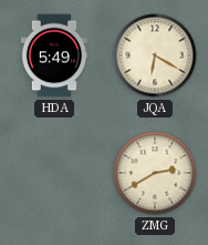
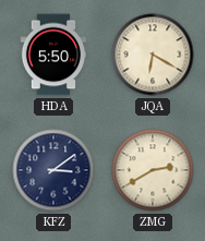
HDA: 5:49 -> 5:50 (53, 55)
KFZ: none -> 3:09 (53, 170)
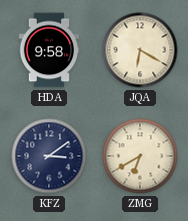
HDA: 5:50 -> 9:58 (49, 50)
ZMG: 2:40 -> 6:40 (140, 156)
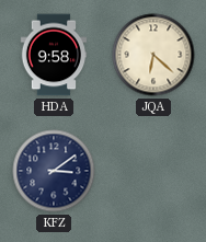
JQA: 6:20 -> 6:22 (153, 55)
ZMG: 6:40 -> none (140, 156)
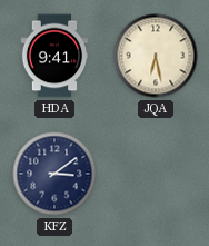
HDA: 9:58 -> 9:41 (54, 56)
JQA: 6:22 -> 6:28 (156, 56)
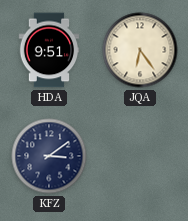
HDA: 9:41 -> 9:51 (49, 50)
JQA: 6:28 -> 6:24 (140, 50)
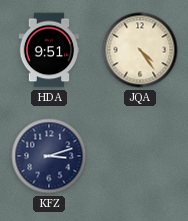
JQA: 6:24 -> 4:24 (140, 50)
KFZ: 3:09 -> 3:12 (49, 156)
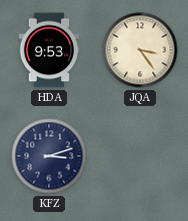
HDA: 9:51 -> 9:53 (49, 50)
JQA: 4:24 -> 3:24 (140, 50)
